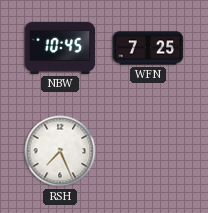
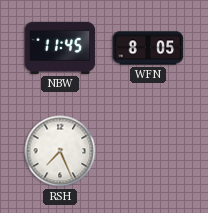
NBW: 10:45 -> 11:45 (60, 48)
WFN: 7:25 -> 8:05 (148, 48)
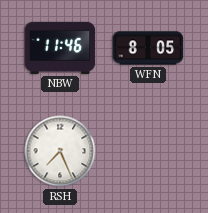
NBW: 11:45 -> 11:46 (60, 48)
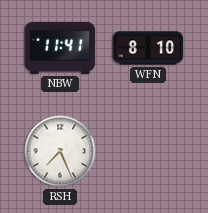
NBW: 11:46 -> 11:41 (60, 48)
WFN: 8:05 -> 8:10 (148, 48)
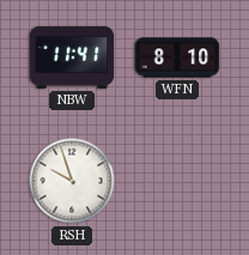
RSH: 7:26 -> 9:57 (72, 181)
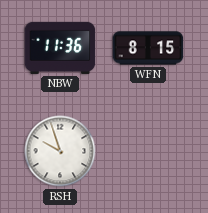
NBW: 11:41 -> 11:36 (60, 48)
WFN: 8:10 -> 8:15 (148, 48)
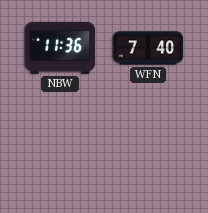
WFN: 8:15 -> 7:40 (148, 48)
RSH: 9:57 -> none (60, 151)
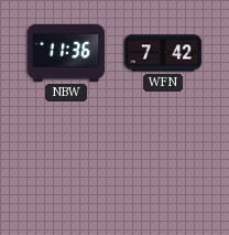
WFN: 7:40 -> 7:42 (163, 53)
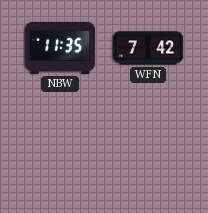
NBW: 11:36 -> 11:35 (60, 48)
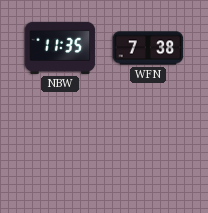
WFN: 7:42 -> 7:38 (148, 48)
